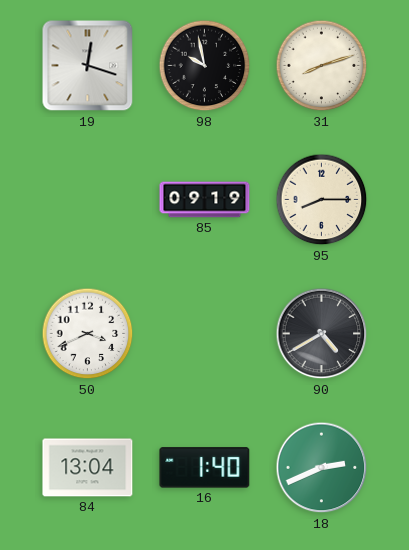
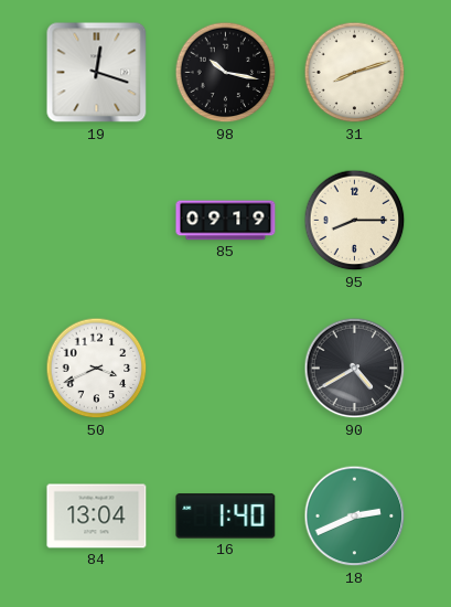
98: 9:58 -> 10:17 (226, 73)
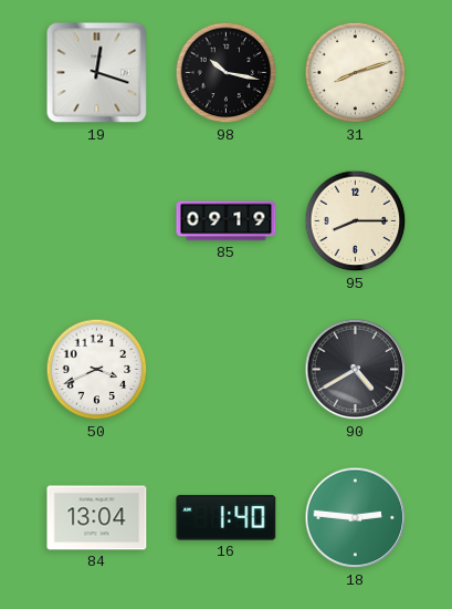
18: 2:41 -> 2:46 (356, 518)
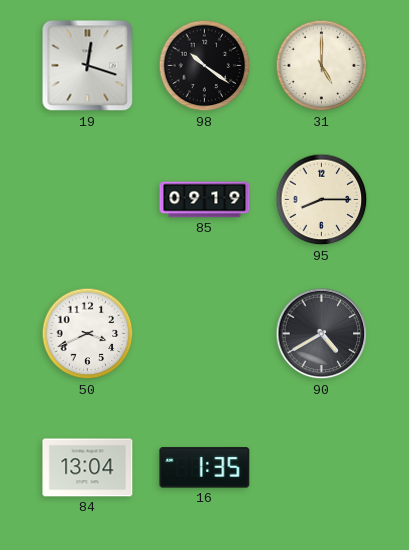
98: 10:17 -> 10:21 (205, 66)
31: 8:12 -> 5:00 (322, 66)
16: 1:40 -> 1:35 (205, 468)
18: 2:46 -> none (356, 518)
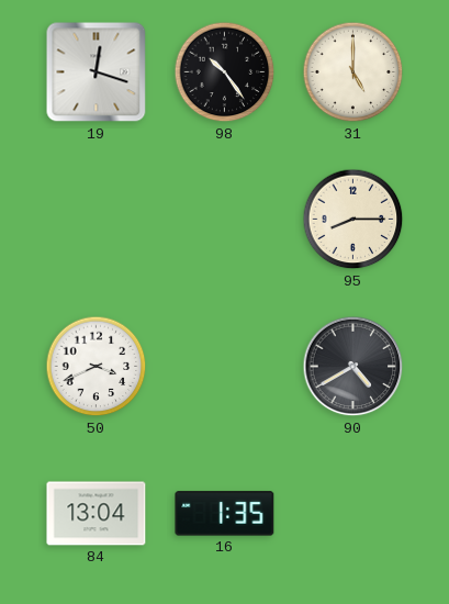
98: 10:21 -> 10:24 (225, 72)
85: 09:19 -> none (205, 200)
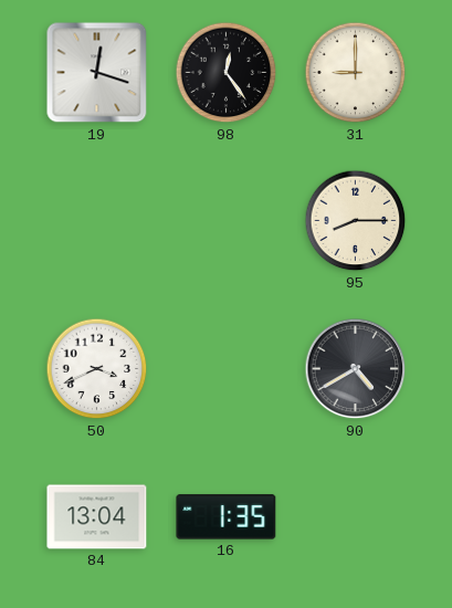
98: 10:24 -> 12:24 (227, 73)
31: 5:00 -> 9:00 (356, 73)
